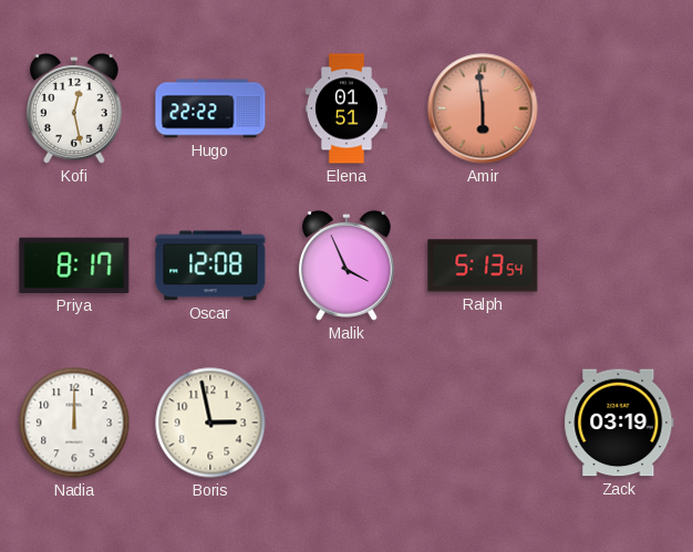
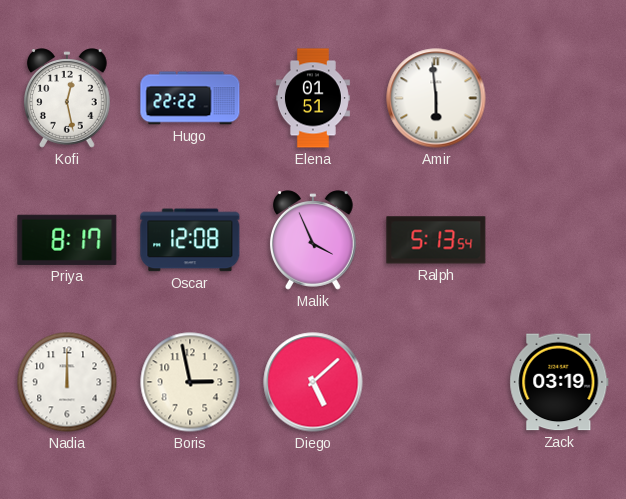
Amir dial: salmon -> white (436, 98)
Diego: none -> 5:08 (313, 382)
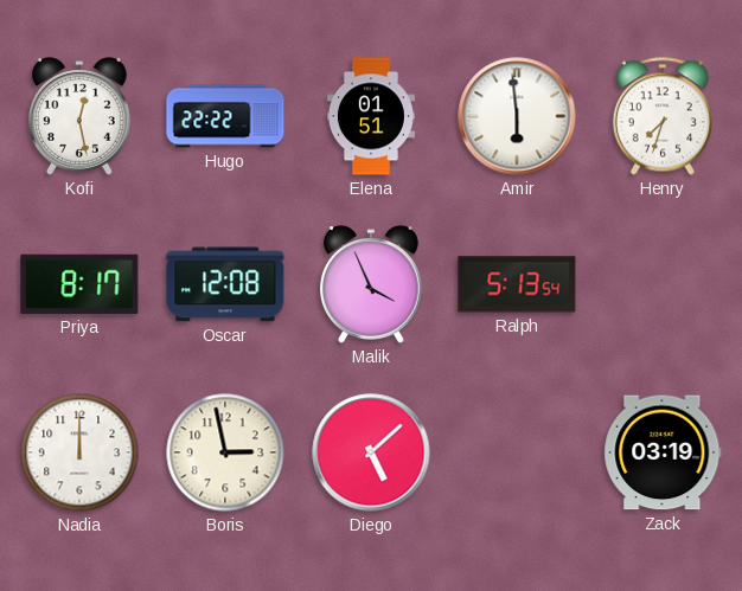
Henry: none -> 7:33 (663, 116)
